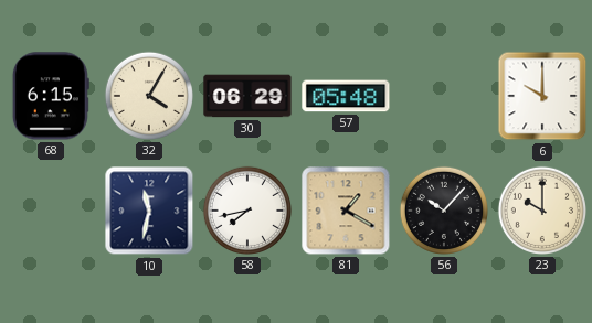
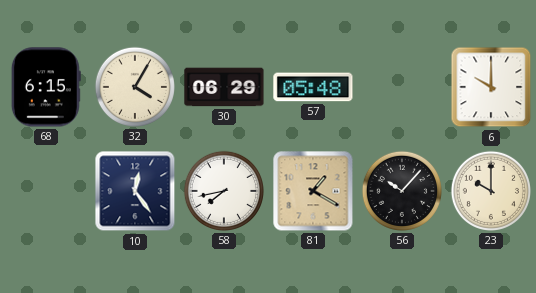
10: 11:32 -> 12:24 (135, 191)
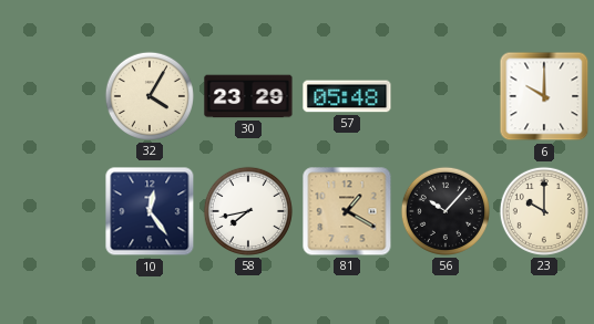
68: 6:15 -> none (46, 87)
30: 06:29 -> 23:29 (248, 96)
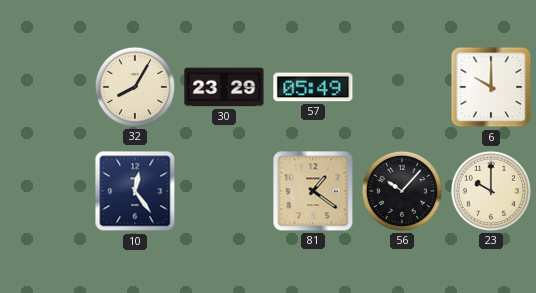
32: 4:05 -> 8:05 (135, 87)
57: 05:48 -> 05:49 (313, 87)
58: 7:43 -> none (248, 211)
81: 1:20 -> 1:21 (313, 191)
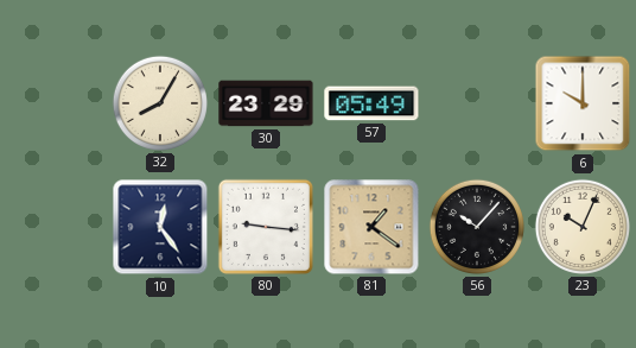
80: none -> 9:16 (266, 227)
23: 10:00 -> 10:04 (583, 227)
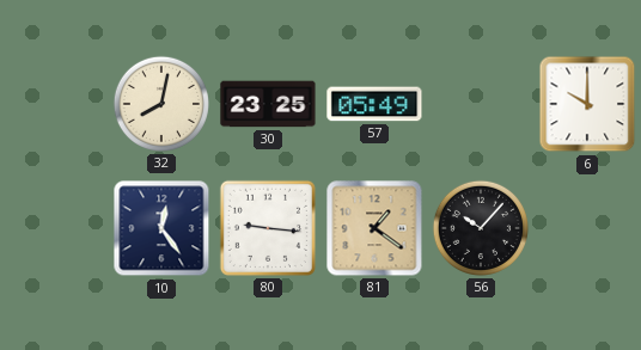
32: 8:05 -> 8:02 (161, 104)
30: 23:29 -> 23:25 (268, 104)
23: 10:04 -> none (583, 227)
